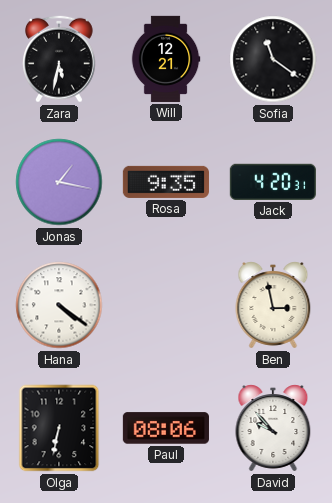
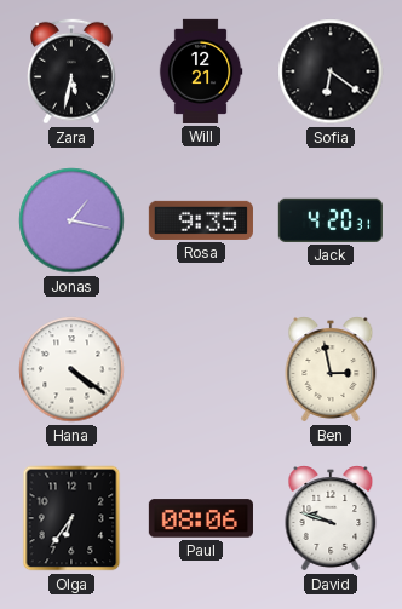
Sofia: 11:21 -> 6:21 (331, 71)
Olga: 6:32 -> 6:36 (71, 518)
David: 9:53 -> 9:48 (331, 518)
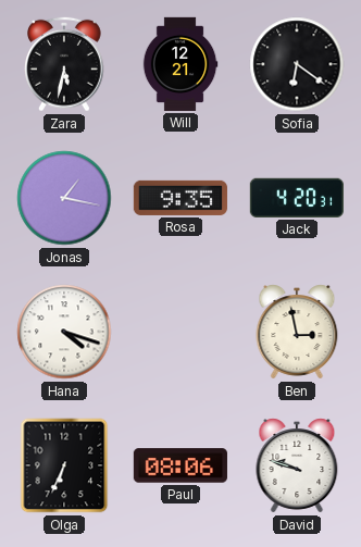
Hana: 4:21 -> 4:18 (64, 332)
Olga: 6:36 -> 6:34 (64, 465)
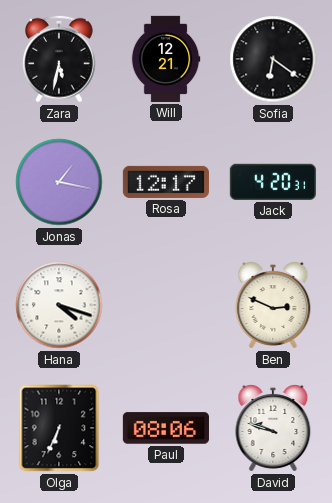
Rosa: 9:35 -> 12:17 (166, 182)
Ben: 2:58 -> 2:49 (273, 305)
